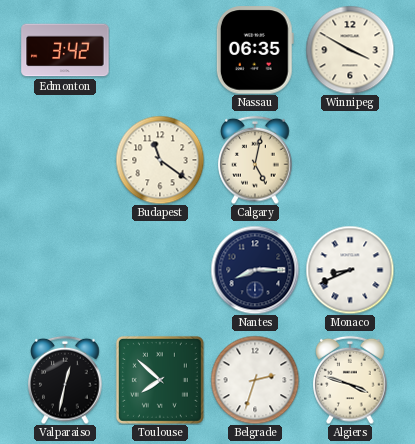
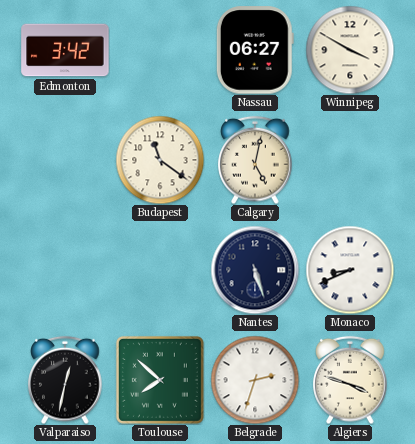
Nassau: 06:35 -> 06:27 (255, 50)
Nantes: 8:15 -> 5:27 (255, 270)
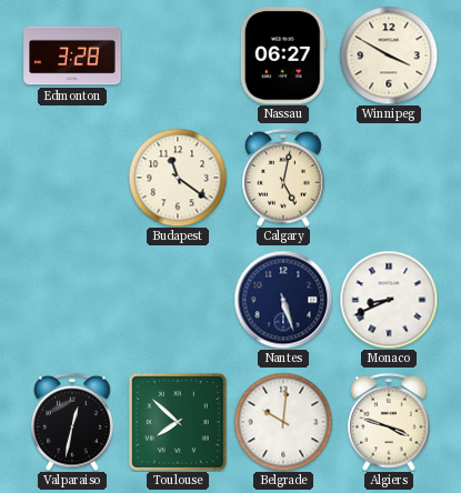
Edmonton: 3:42 -> 3:28 (72, 56)
Belgrade: 2:33 -> 10:01 (283, 422)
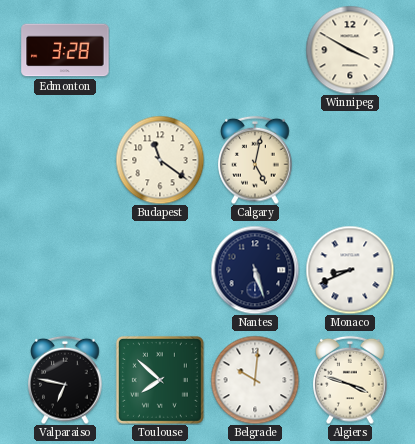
Nassau: 06:27 -> none (283, 56)
Valparaiso: 12:32 -> 6:47 (65, 380)
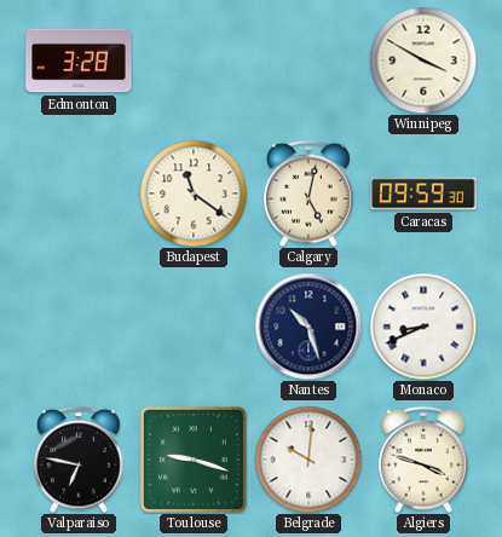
Caracas: none -> 09:59 (423, 194)
Nantes: 5:27 -> 10:27 (308, 327)
Toulouse: 7:52 -> 9:18 (194, 460)
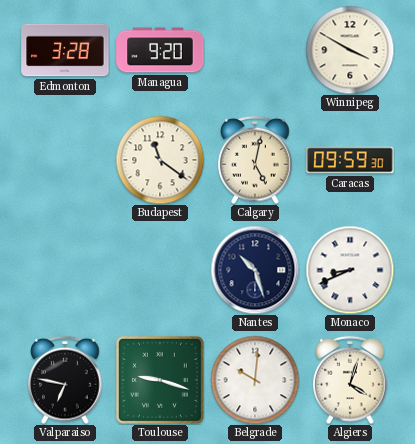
Managua: none -> 9:20 (160, 50)
Algiers: 3:48 -> 4:03 (350, 380)
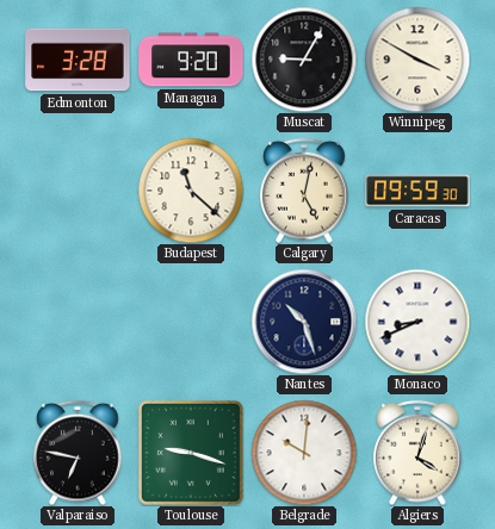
Muscat: none -> 9:05 (304, 60)
Budapest: 11:21 -> 11:22 (191, 191)
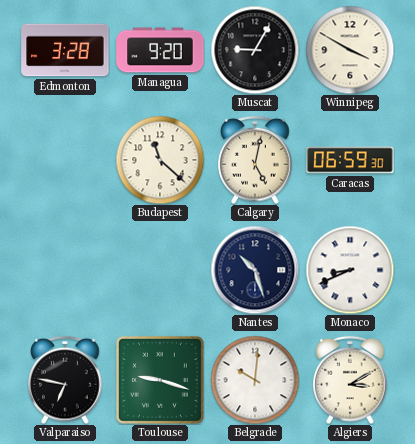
Caracas: 09:59 -> 06:59 (350, 160)
Algiers: 4:03 -> 3:10 (350, 380)
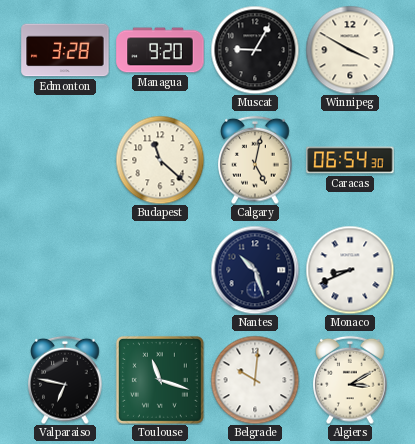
Caracas: 06:59 -> 06:54 (350, 160)
Toulouse: 9:18 -> 11:18 (160, 380)
